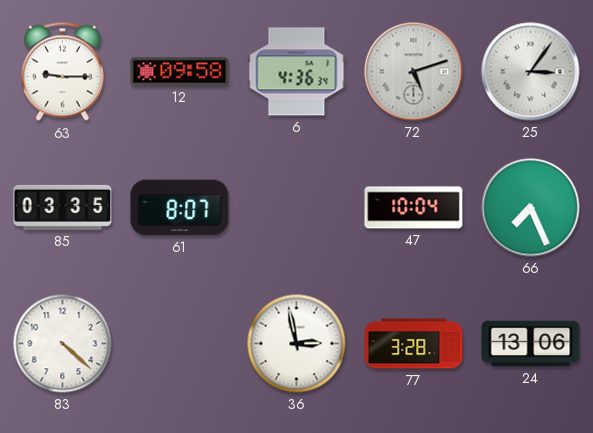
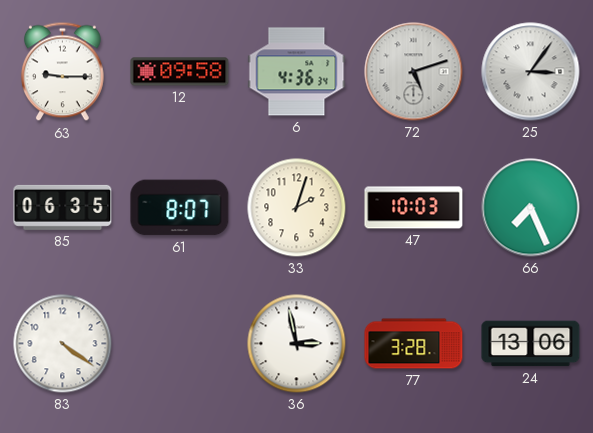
85: 03:35 -> 06:35 (63, 207)
33: none -> 2:03 (297, 208)
47: 10:04 -> 10:03 (414, 208)
83: 4:22 -> 4:21 (63, 344)
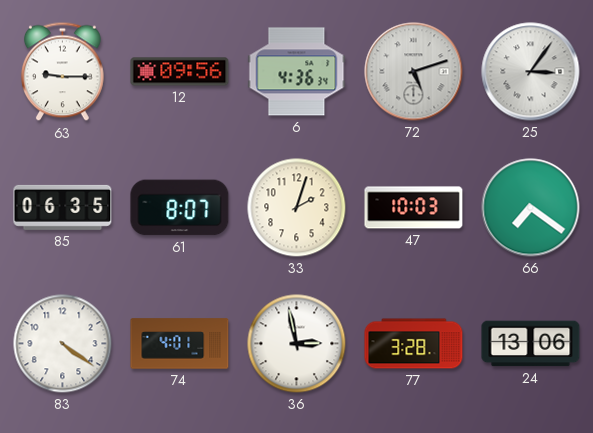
12: 09:58 -> 09:56 (180, 72)
66: 7:26 -> 7:21 (531, 208)
74: none -> 4:01 (180, 344)
